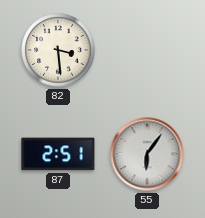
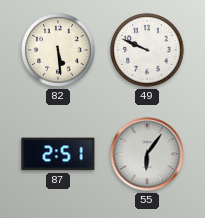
82: 3:29 -> 5:29 (58, 50)
49: none -> 9:49 (147, 50)
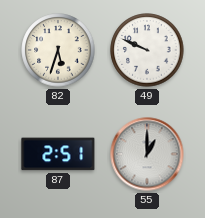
82: 5:29 -> 5:33 (58, 50)
55: 6:06 -> 1:00 (147, 154)
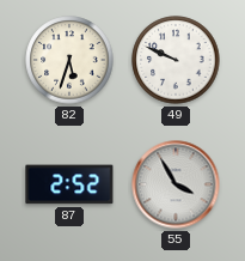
87: 2:51 -> 2:52 (69, 184)
55: 1:00 -> 3:55 (176, 184)
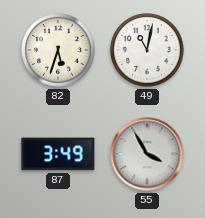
49: 9:49 -> 11:02 (147, 50)
87: 2:52 -> 3:49 (58, 154)
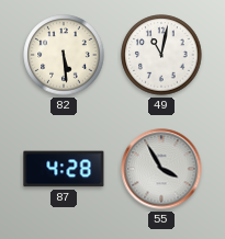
82: 5:33 -> 5:29 (64, 55)
87: 3:49 -> 4:28 (64, 169)
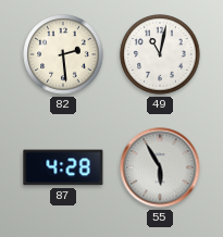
82: 5:29 -> 2:29 (63, 54)
55: 3:55 -> 5:55 (160, 167)
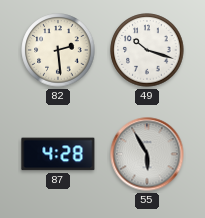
49: 11:02 -> 10:18 (147, 50)
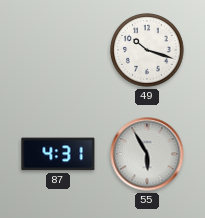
82: 2:29 -> none (58, 50)
87: 4:28 -> 4:31 (58, 154)
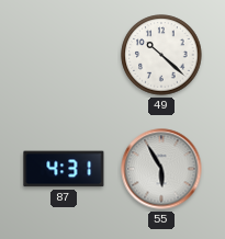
49: 10:18 -> 10:22 (161, 55)
